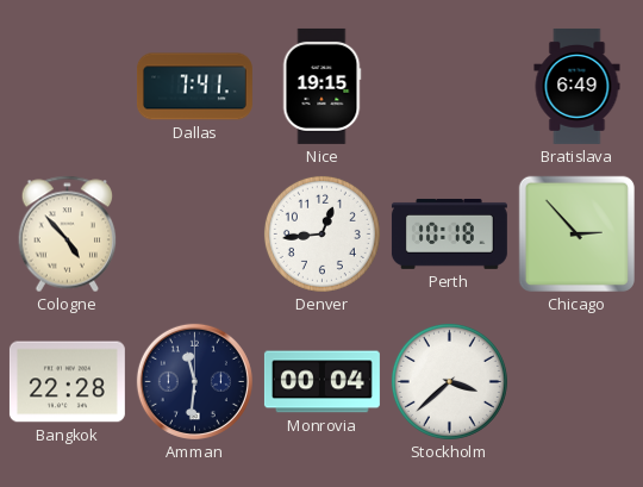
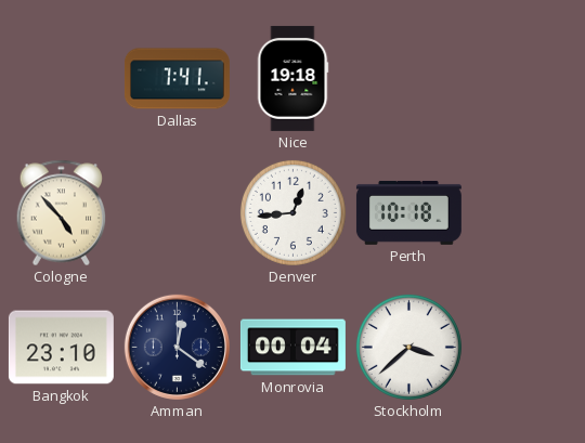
Nice: 19:15 -> 19:18 (292, 78)
Bratislava: 6:49 -> none (578, 86)
Chicago: 2:53 -> none (576, 233)
Bangkok: 22:28 -> 23:10 (61, 348)
Amman: 11:31 -> 12:21 (177, 347)
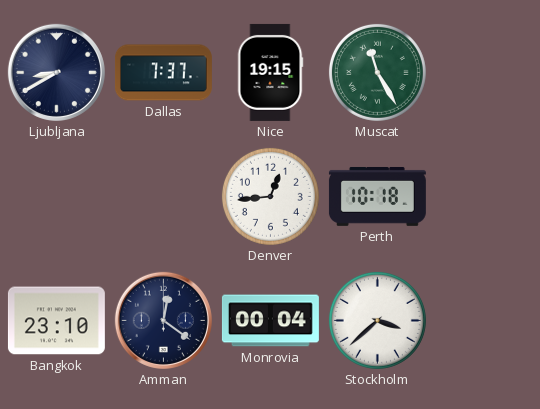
Ljubljana: none -> 8:40 (56, 72)
Dallas: 7:41 -> 7:37 (163, 73)
Nice: 19:18 -> 19:15 (270, 72)
Muscat: none -> 11:25 (377, 72)
Cologne: 4:53 -> none (62, 213)
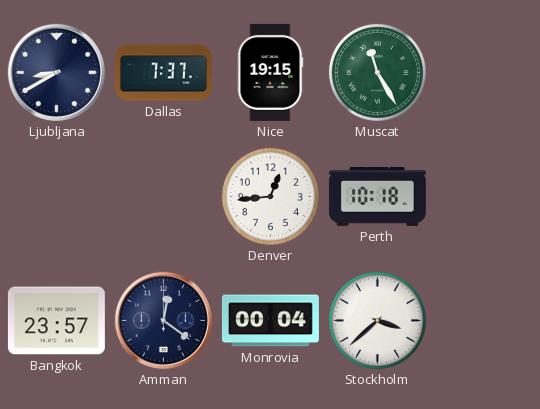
Bangkok: 23:10 -> 23:57 (56, 321)
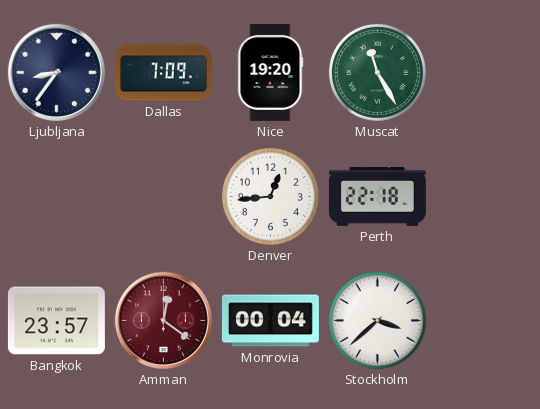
Ljubljana: 8:40 -> 8:36 (56, 72)
Dallas: 7:37 -> 7:09 (163, 73)
Nice: 19:15 -> 19:20 (270, 72)
Perth: 10:18 -> 22:18 (377, 196)
Amman dial: navy -> burgundy (163, 320)
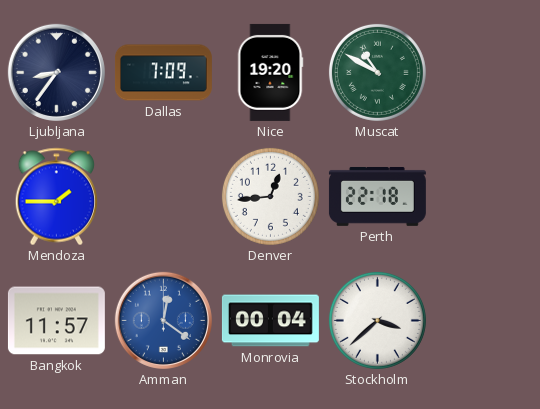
Muscat: 11:25 -> 10:50 (377, 72)
Mendoza: none -> 1:45 (57, 197)
Bangkok: 23:57 -> 11:57 (56, 321)
Amman dial: burgundy -> blue (163, 320)
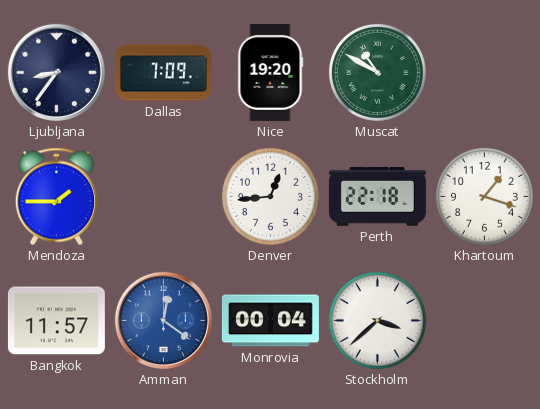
Khartoum: none -> 1:18 (484, 196)
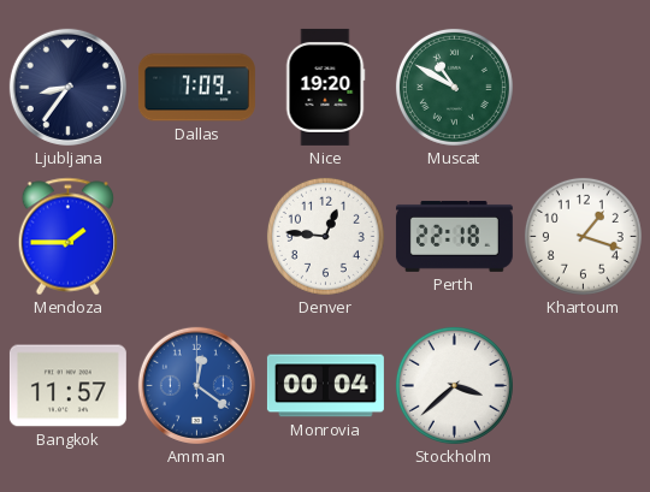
Denver: 12:44 -> 12:46 (325, 236)
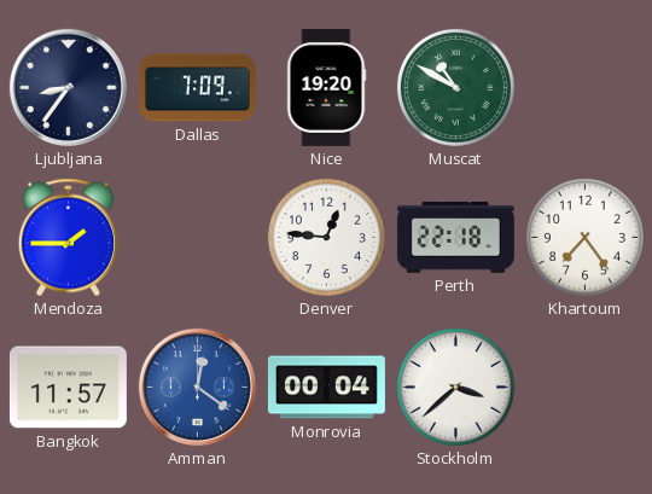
Khartoum: 1:18 -> 7:24 (584, 237)
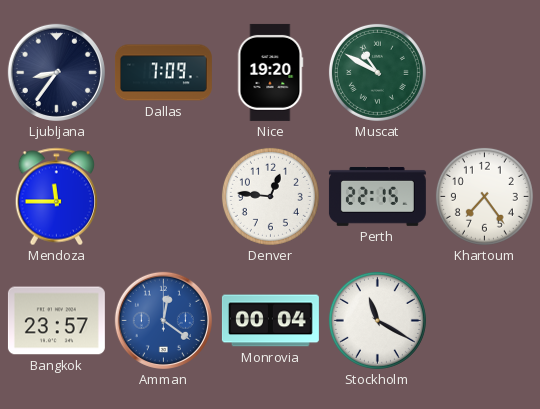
Mendoza: 1:45 -> 11:45 (57, 197)
Perth: 22:18 -> 22:15 (377, 196)
Bangkok: 11:57 -> 23:57 (56, 321)
Stockholm: 3:38 -> 11:20 (377, 320)
